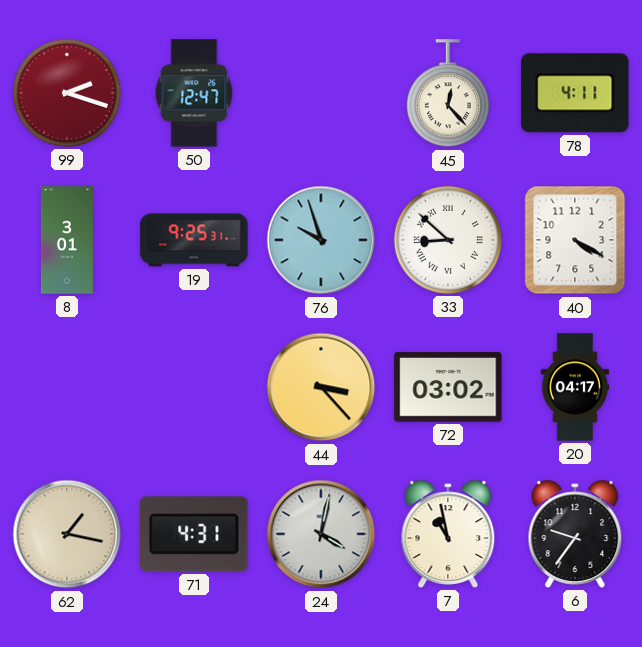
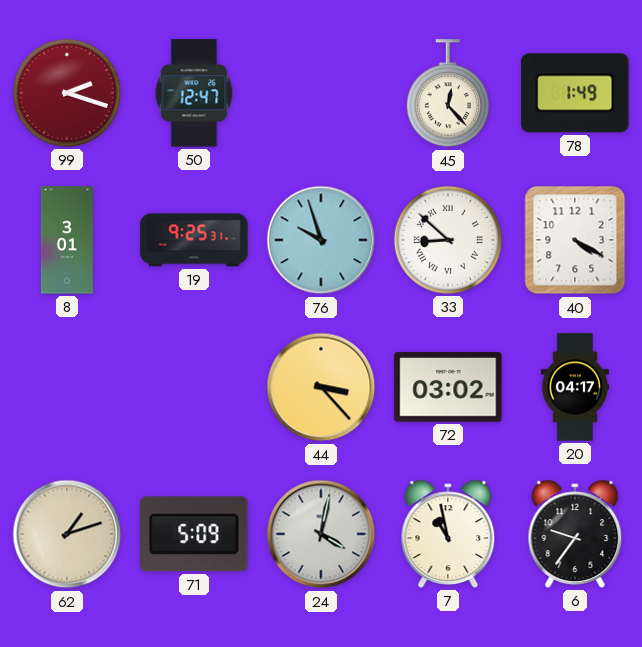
78: 4:11 -> 1:49 (575, 93)
62: 1:17 -> 1:12 (67, 534)
71: 4:31 -> 5:09 (194, 534)
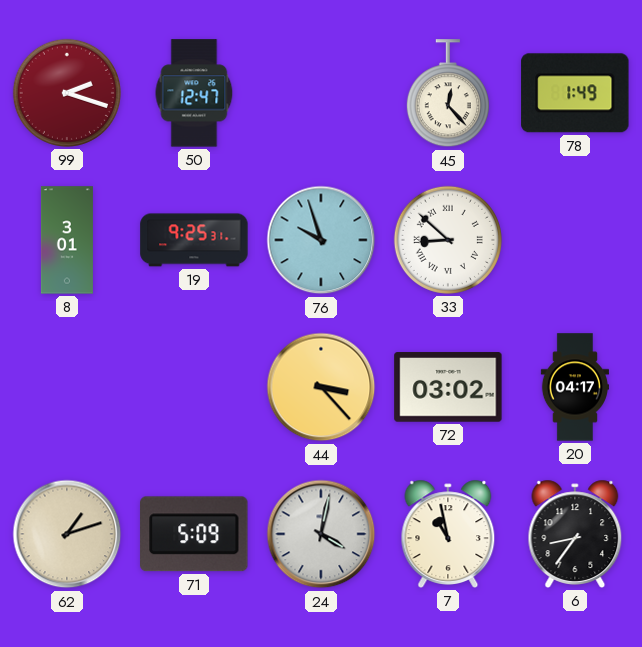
40: 4:20 -> none (575, 240)
6: 9:36 -> 8:36 (575, 534)
